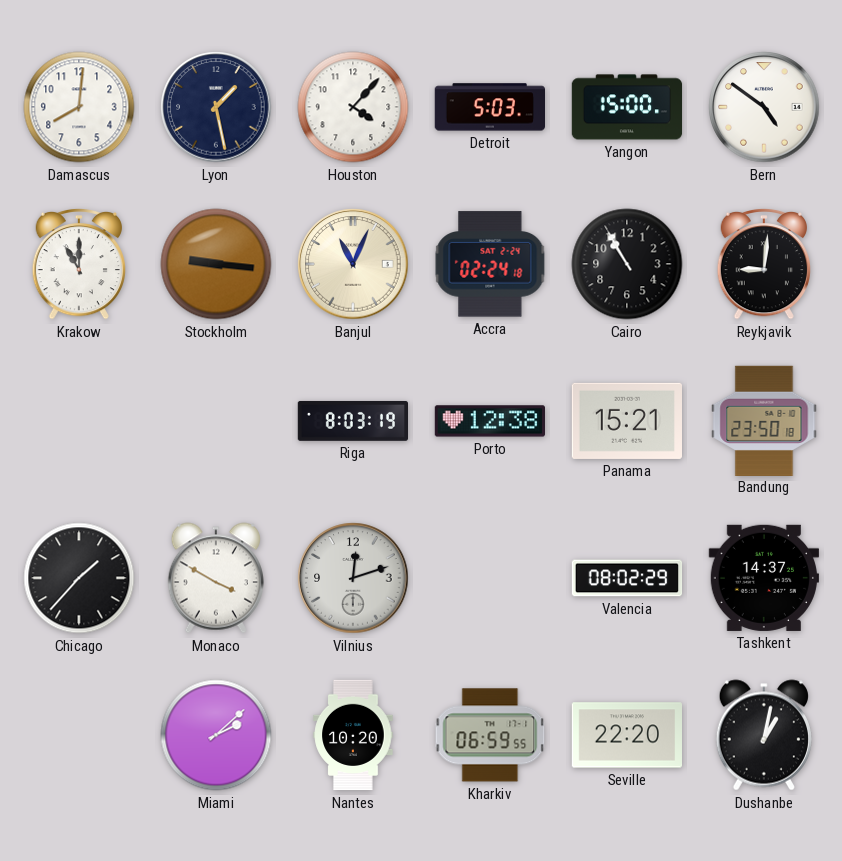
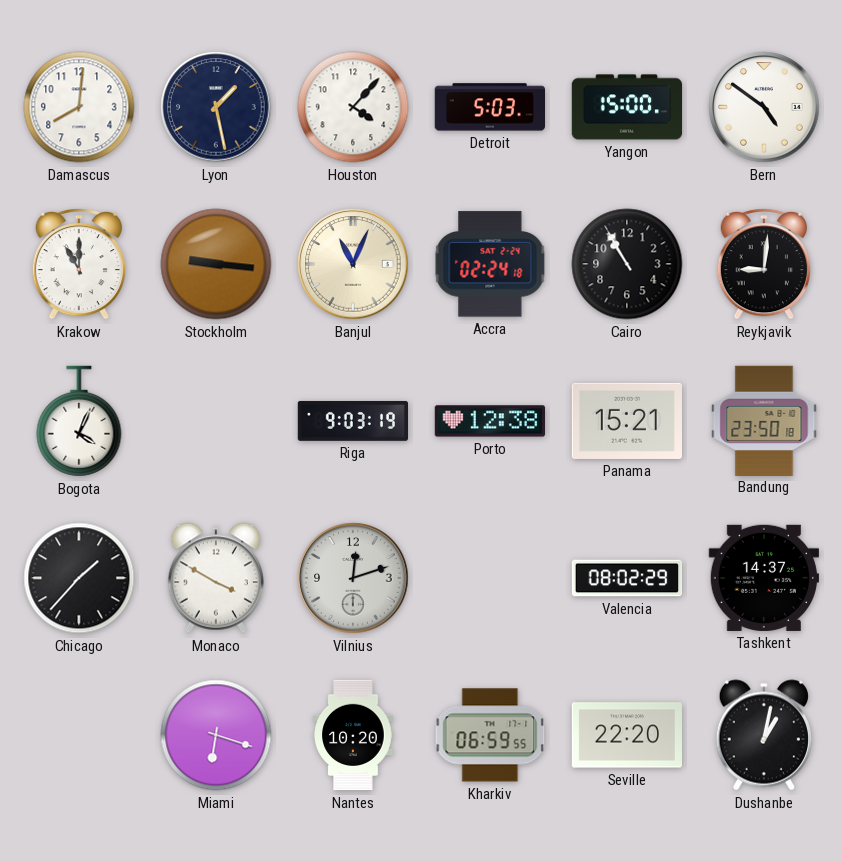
Bogota: none -> 4:04 (79, 421)
Riga: 8:03 -> 9:03 (352, 421)
Miami: 2:08 -> 6:18 (216, 735)
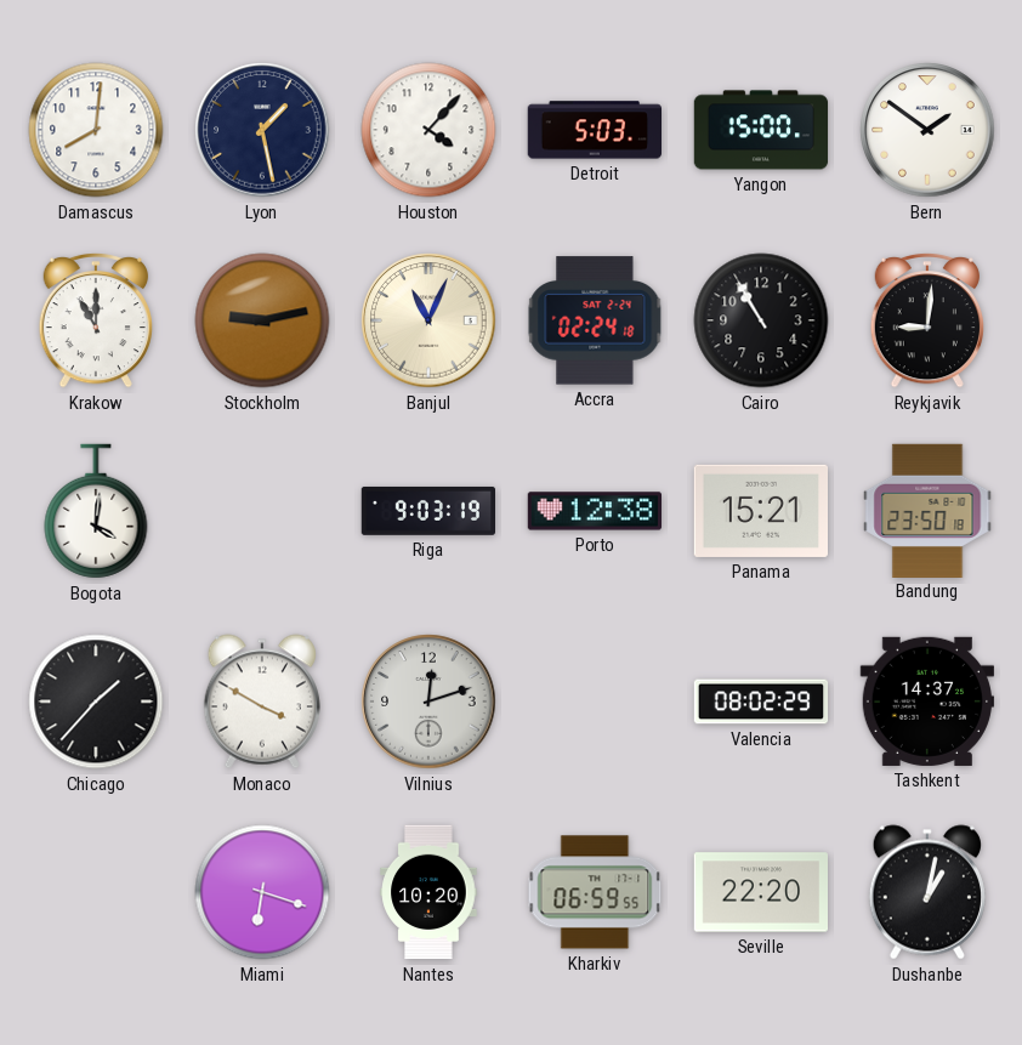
Bern: 4:51 -> 1:51 (927, 130)
Stockholm: 9:16 -> 9:13 (262, 320)
Bogota: 4:04 -> 4:01 (96, 511)
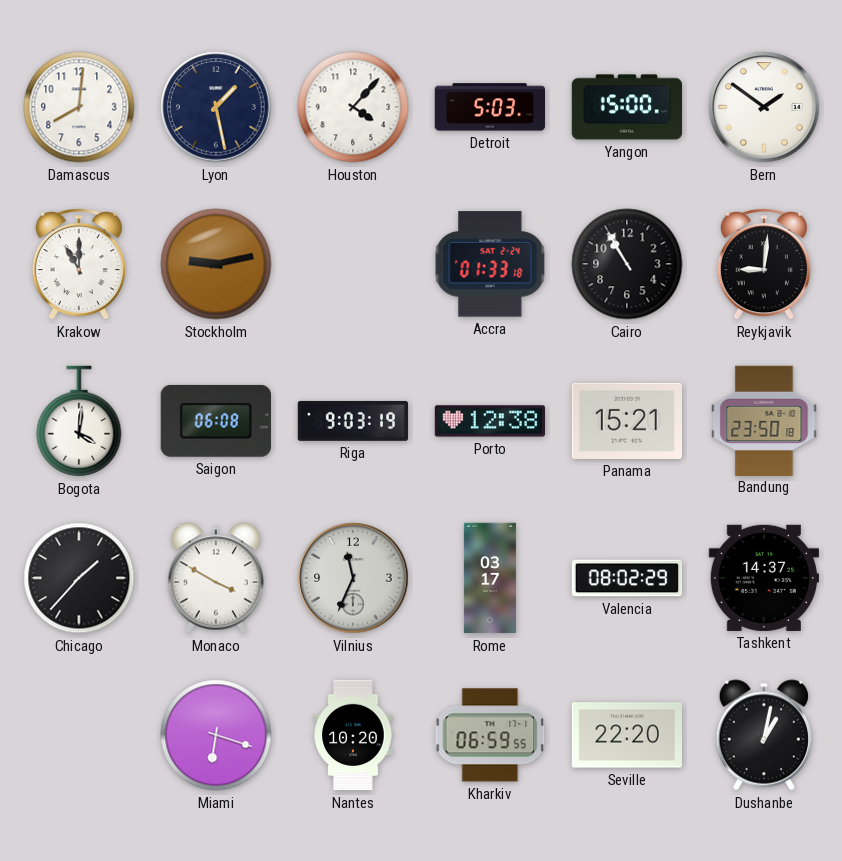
Banjul: 11:04 -> none (428, 320)
Accra: 02:24 -> 01:33 (490, 264)
Saigon: none -> 06:08 (216, 421)
Vilnius: 12:12 -> 11:34 (353, 578)
Rome: none -> 03:17 (490, 578)
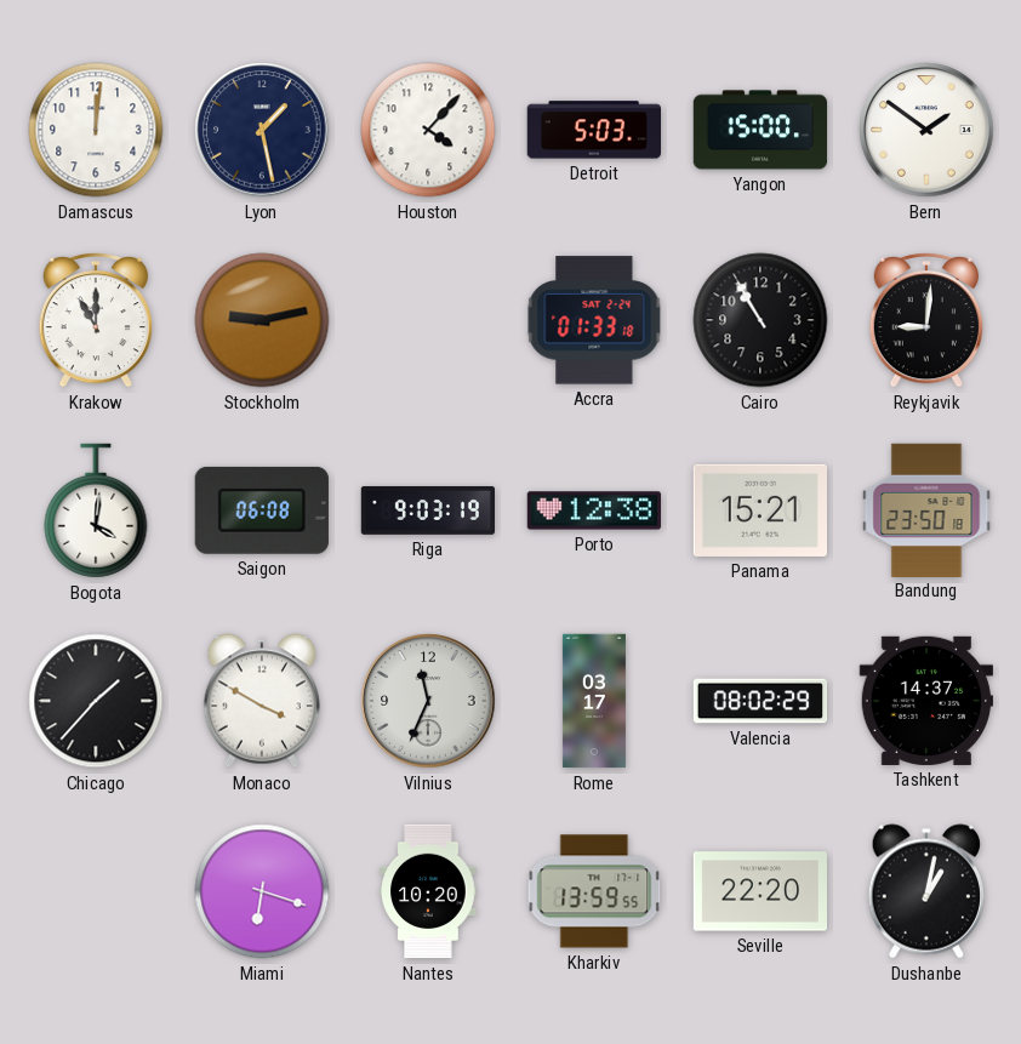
Damascus: 8:01 -> 12:01 (96, 130)
Kharkiv: 06:59 -> 13:59 (594, 891)
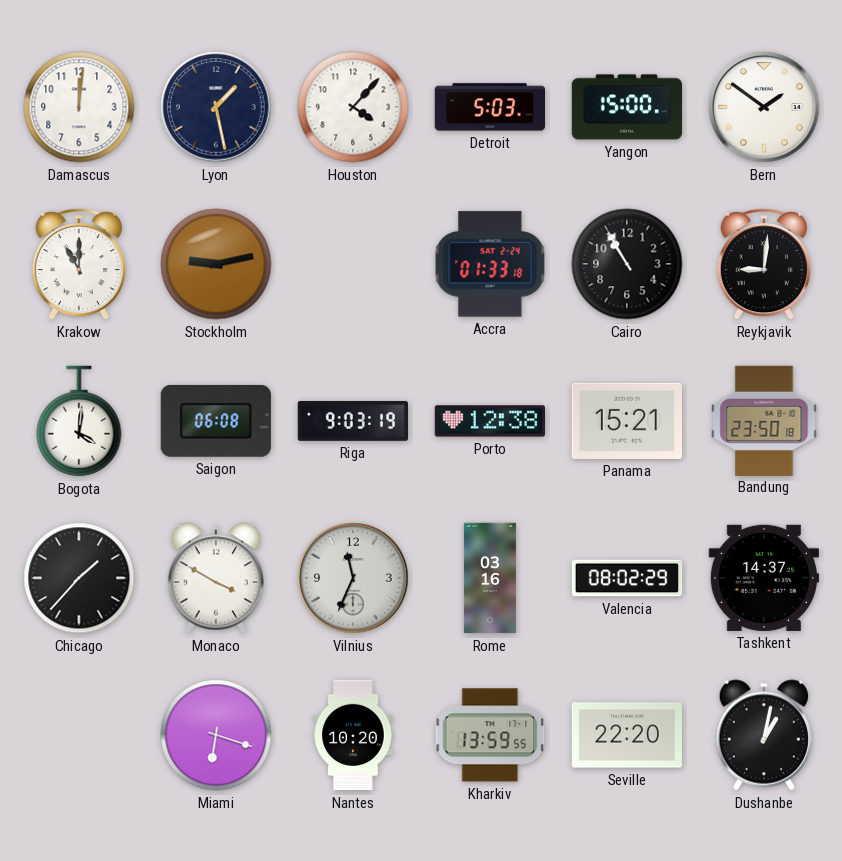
Rome: 03:17 -> 03:16 (490, 578)
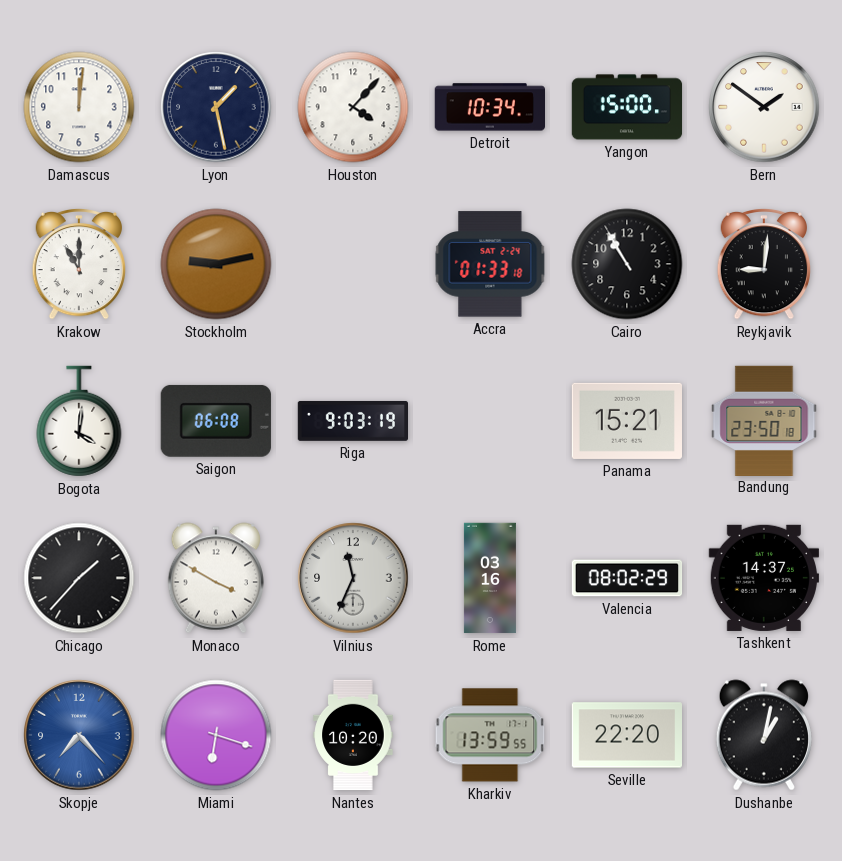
Detroit: 5:03 -> 10:34 (489, 107)
Porto: 12:38 -> none (489, 421)
Skopje: none -> 7:23 (79, 735)
